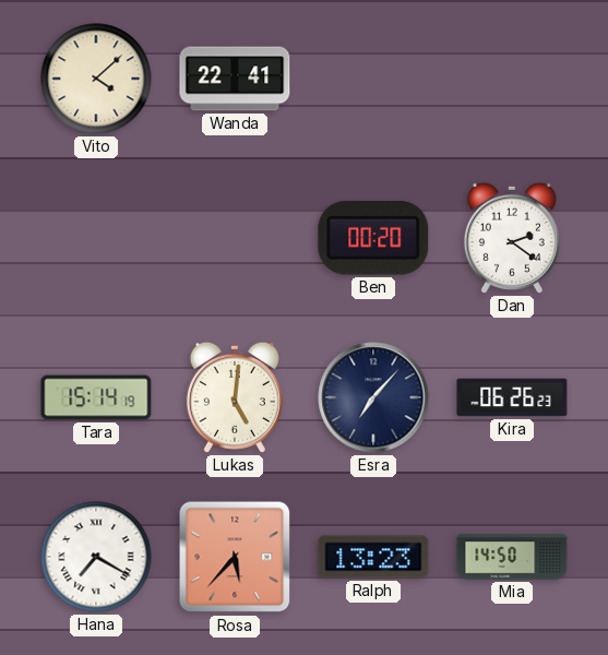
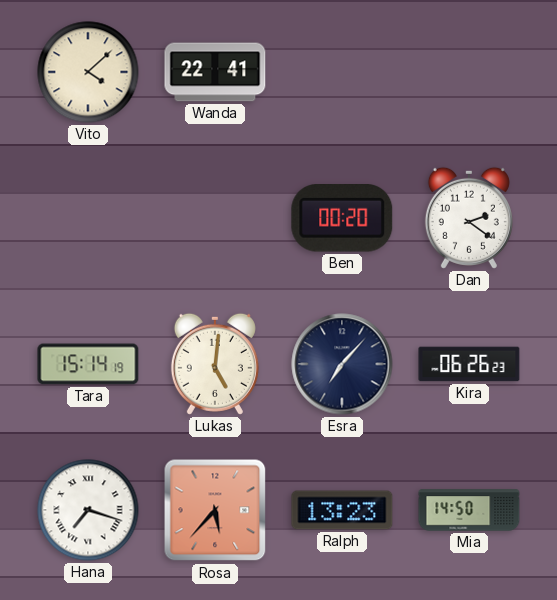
Hana: 7:20 -> 7:18 (88, 510)
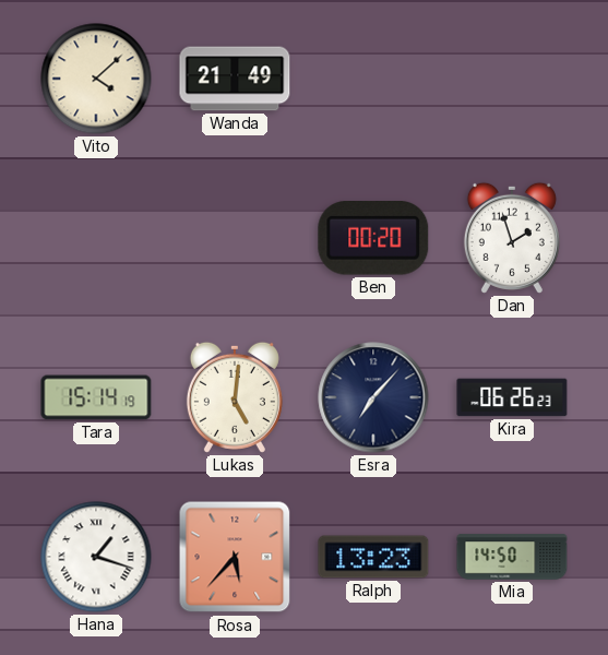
Wanda: 22:41 -> 21:49 (235, 79)
Dan: 2:21 -> 1:57 (512, 238)
Hana: 7:18 -> 1:18 (96, 557)
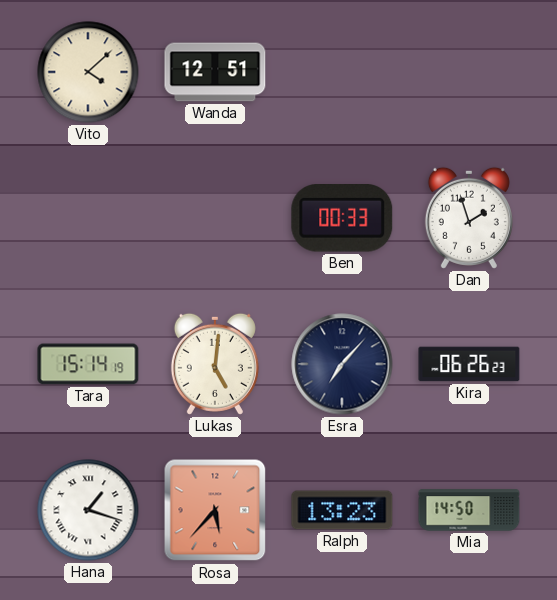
Wanda: 21:49 -> 12:51 (215, 72)
Ben: 00:20 -> 00:33 (342, 219)
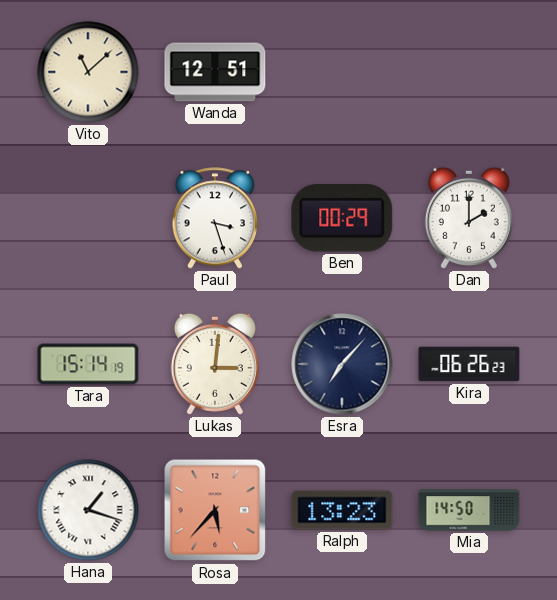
Vito: 4:08 -> 11:08 (88, 72)
Paul: none -> 3:27 (215, 218)
Ben: 00:33 -> 00:29 (342, 219)
Dan: 1:57 -> 2:00 (469, 218)
Lukas: 5:01 -> 3:01 (215, 364)
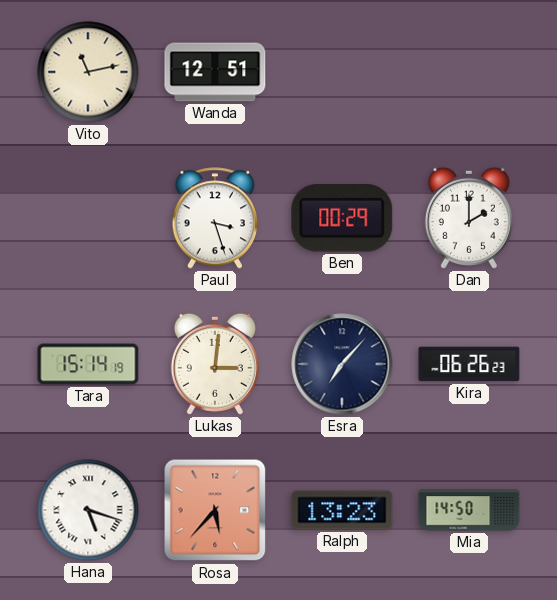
Vito: 11:08 -> 11:13 (88, 72)
Hana: 1:18 -> 5:18 (88, 510)
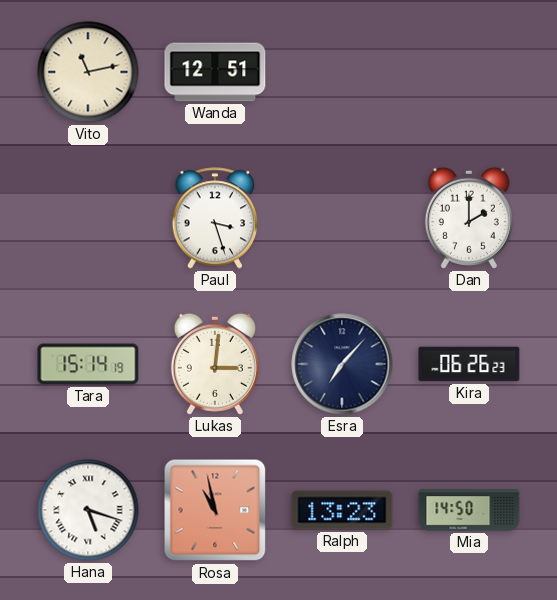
Ben: 00:29 -> none (342, 219)
Rosa: 5:37 -> 10:58 (215, 510)
